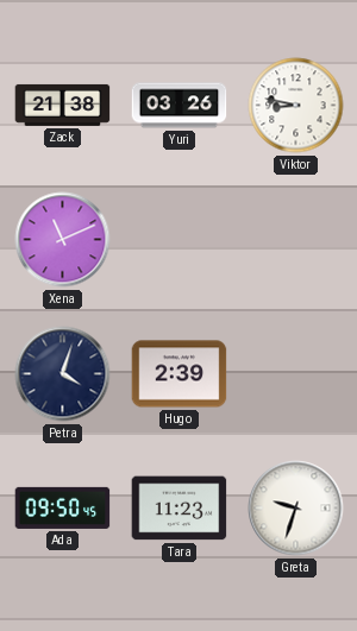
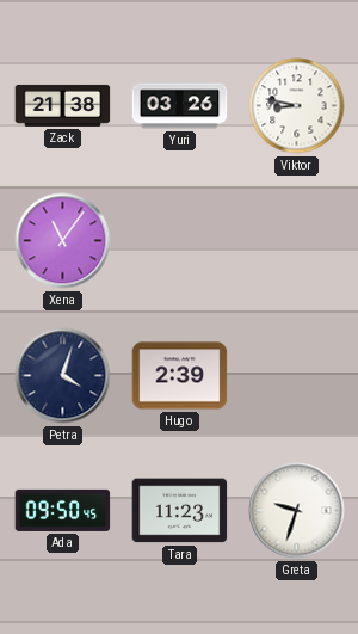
Xena: 11:11 -> 11:06 (63, 241)
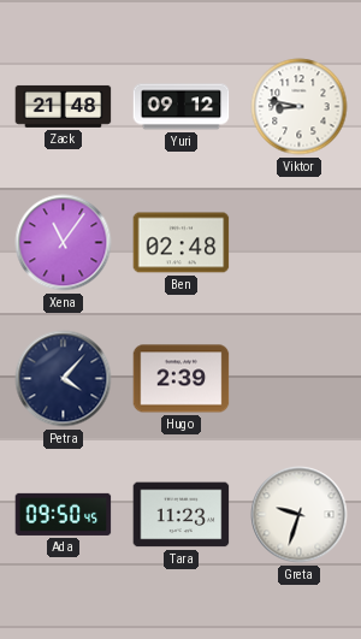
Zack: 21:38 -> 21:48 (64, 106)
Yuri: 03:26 -> 09:12 (182, 107)
Ben: none -> 02:48 (182, 243)
Petra: 4:03 -> 4:07 (64, 379)
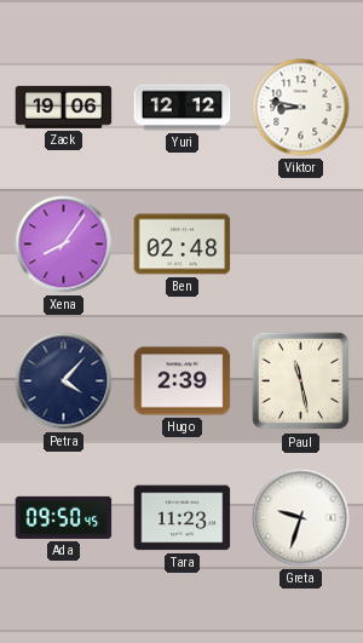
Zack: 21:48 -> 19:06 (64, 107)
Yuri: 09:12 -> 12:12 (183, 108)
Xena: 11:06 -> 8:06 (64, 245)
Paul: none -> 11:28 (301, 381)
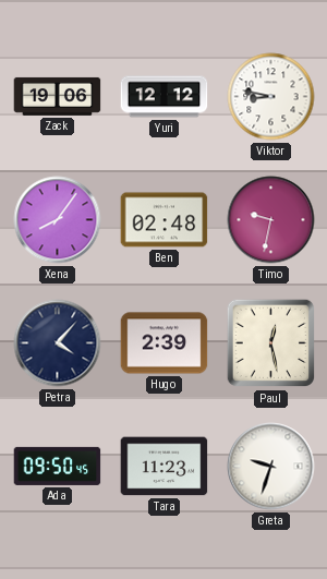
Timo: none -> 9:32 (271, 220)
Paul: 11:28 -> 12:28 (271, 343)
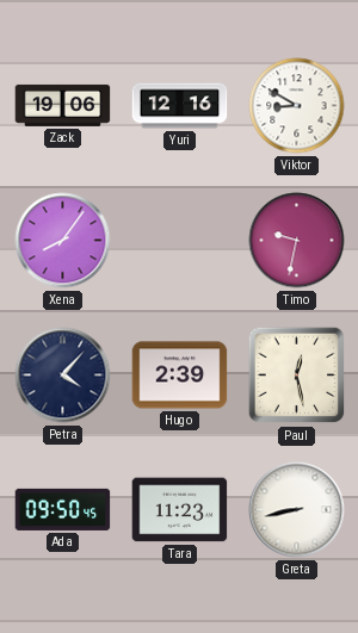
Yuri: 12:12 -> 12:16 (180, 106)
Viktor: 8:47 -> 8:50 (297, 106)
Ben: 02:48 -> none (165, 220)
Greta: 9:33 -> 8:43 (297, 510)
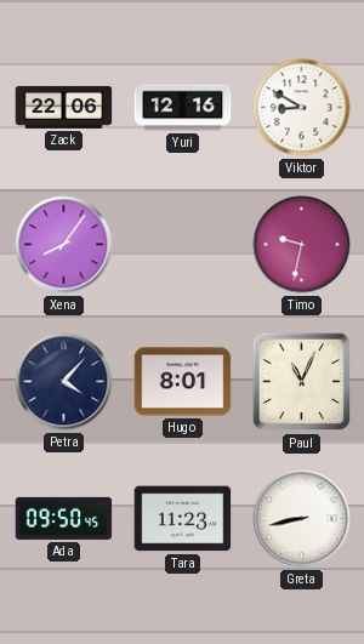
Zack: 19:06 -> 22:06 (64, 107)
Hugo: 2:39 -> 8:01 (183, 382)
Paul: 12:28 -> 11:04 (302, 382)
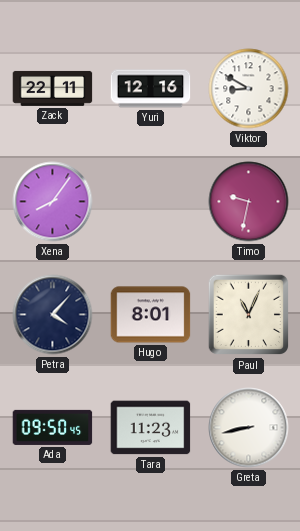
Zack: 22:06 -> 22:11 (53, 88)
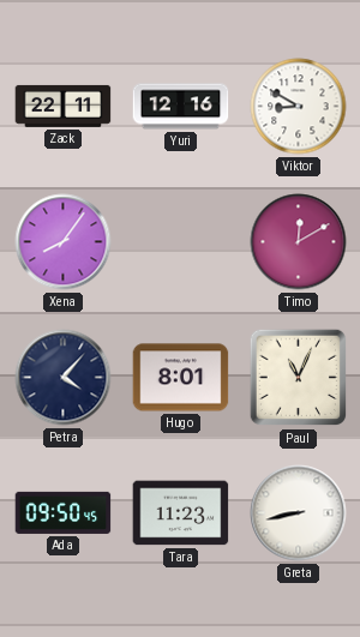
Timo: 9:32 -> 12:10 (299, 242)
